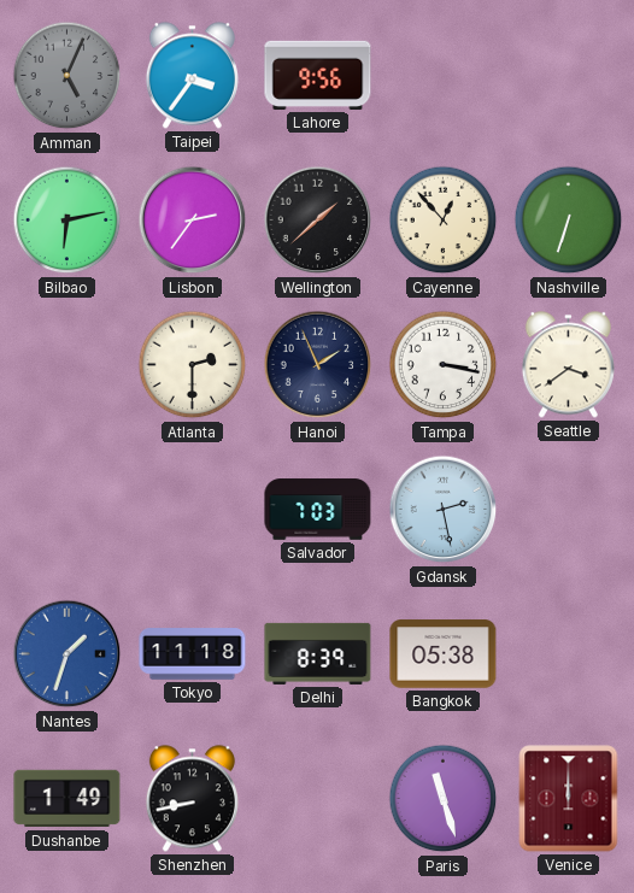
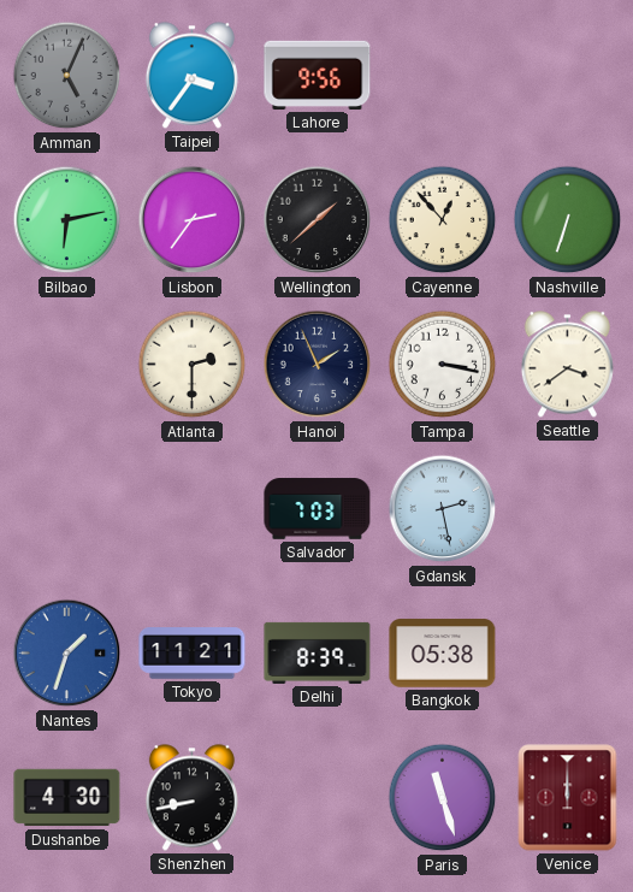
Tokyo: 11:18 -> 11:21 (193, 654)
Dushanbe: 1:49 -> 4:30 (67, 798)
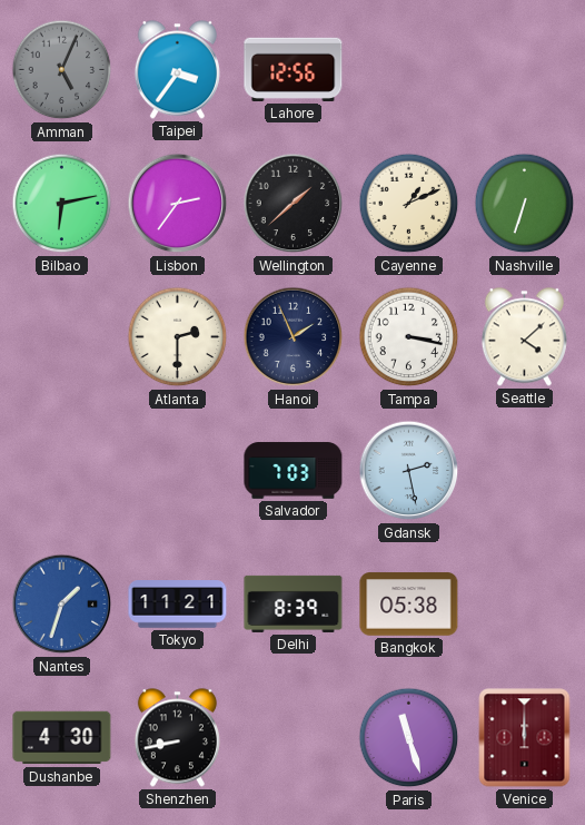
Lahore: 9:56 -> 12:56 (294, 69)
Cayenne: 12:53 -> 1:11 (409, 204)
Seattle: 3:39 -> 4:08 (524, 337)
